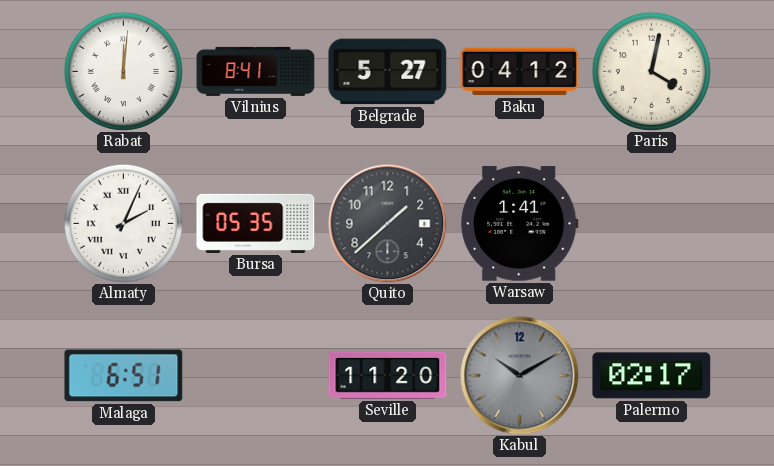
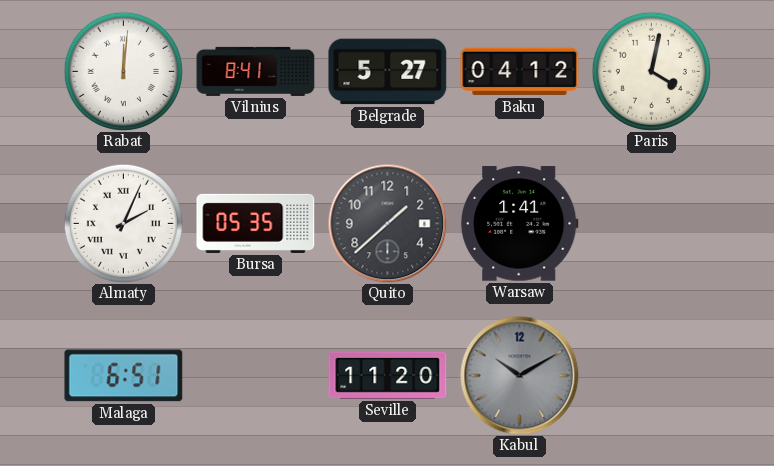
Palermo: 02:17 -> none (652, 376)
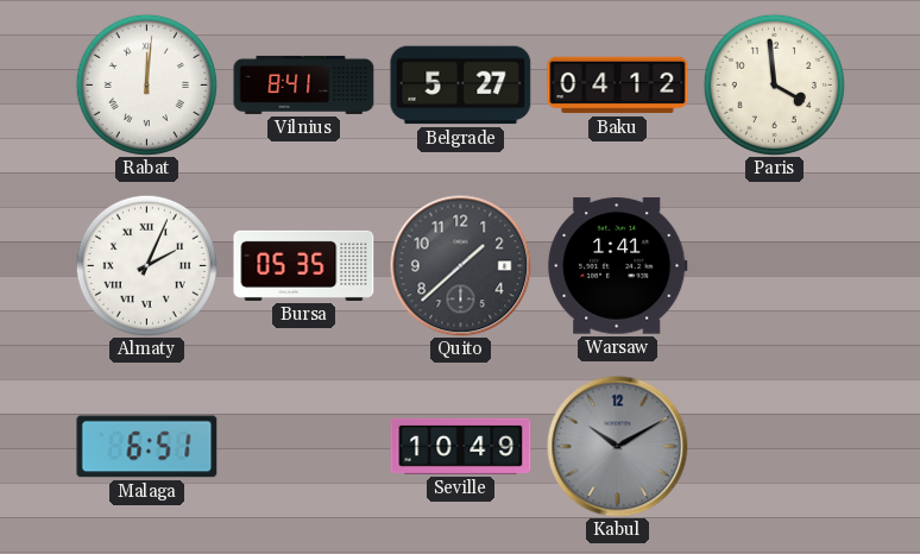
Paris: 4:02 -> 3:59 (774, 84)
Seville: 11:20 -> 10:49 (461, 446)
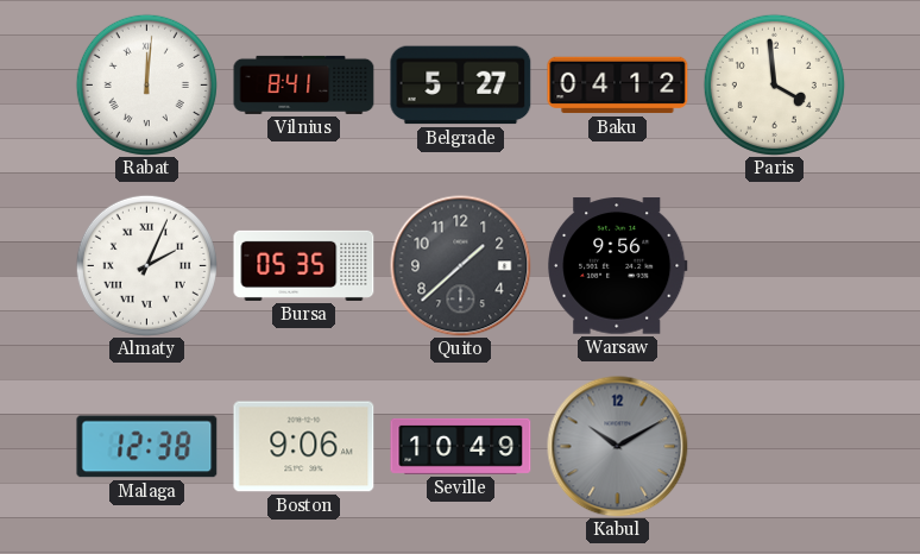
Warsaw: 1:41 -> 9:56 (618, 266)
Malaga: 6:51 -> 12:38 (147, 447)
Boston: none -> 9:06 (304, 447)
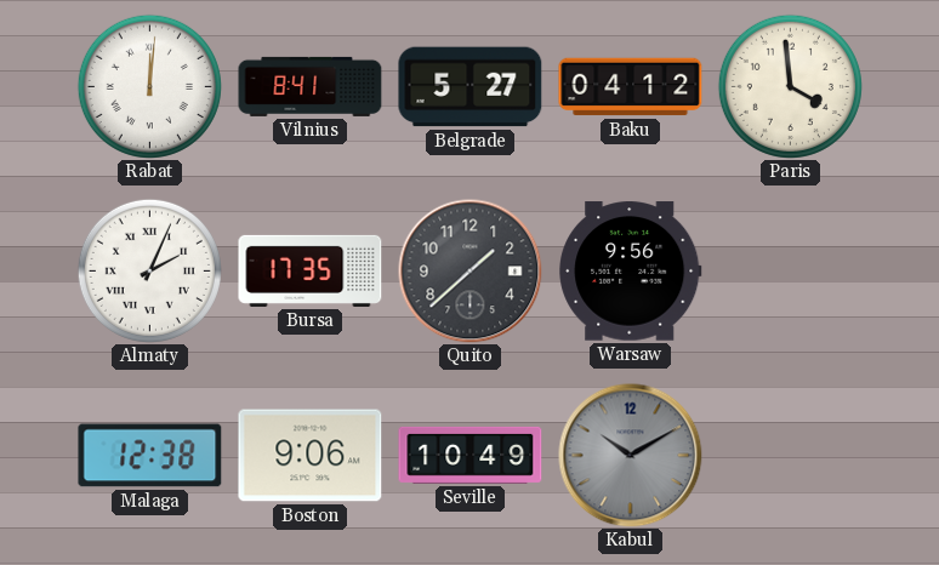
Bursa: 05:35 -> 17:35 (311, 270)
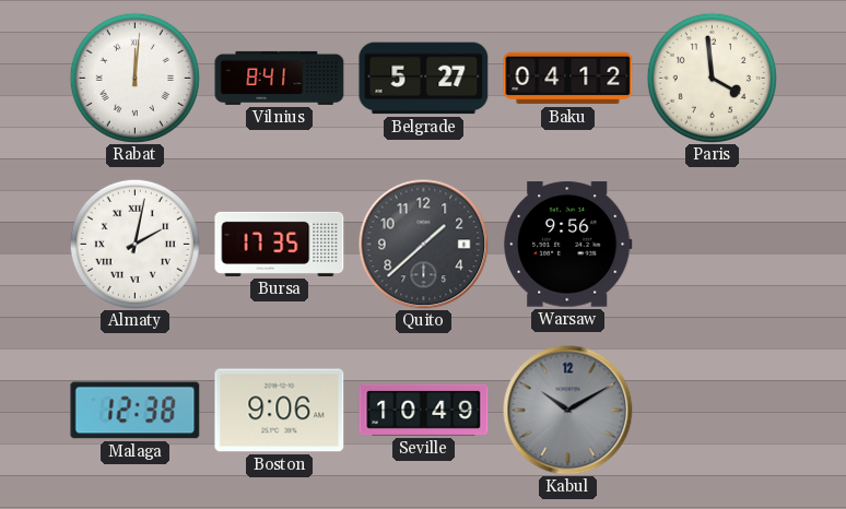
Almaty: 2:04 -> 2:02 (134, 244)
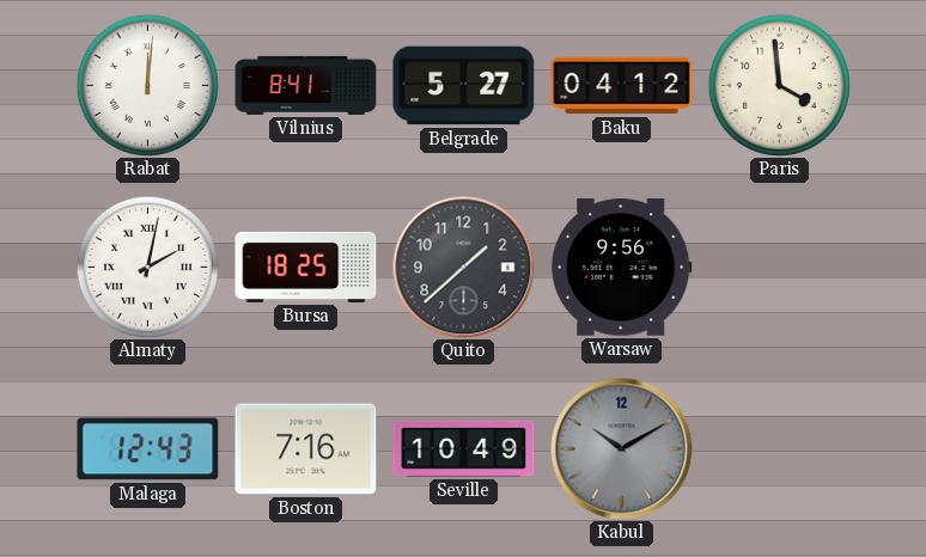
Bursa: 17:35 -> 18:25 (306, 267)
Malaga: 12:38 -> 12:43 (148, 449)
Boston: 9:06 -> 7:16 (306, 449)
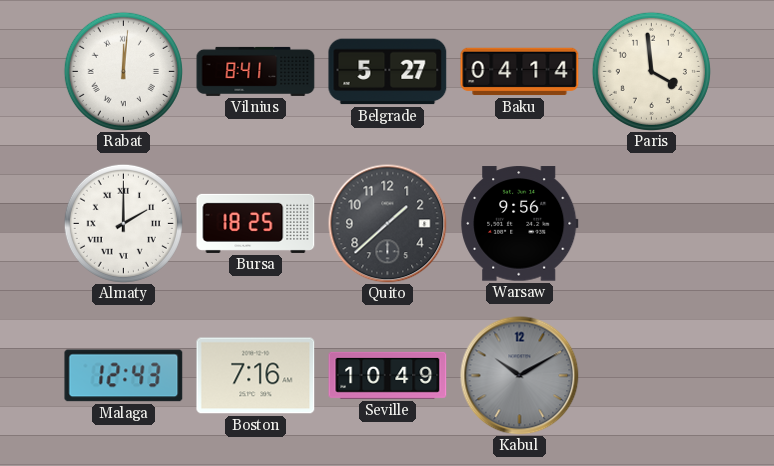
Baku: 04:12 -> 04:14 (520, 72)
Almaty: 2:02 -> 2:00 (123, 223)
